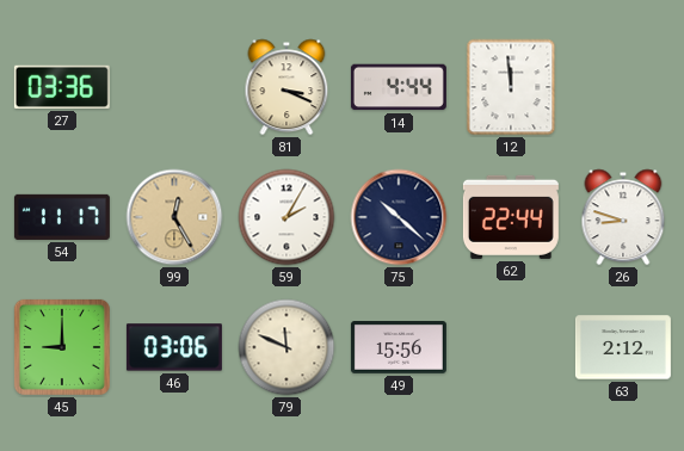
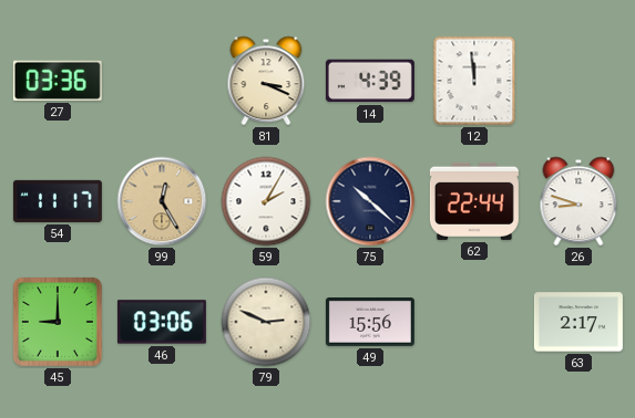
14: 4:44 -> 4:39 (370, 81)
79: 11:49 -> 2:49 (266, 322)
63: 2:12 -> 2:17 (578, 322)
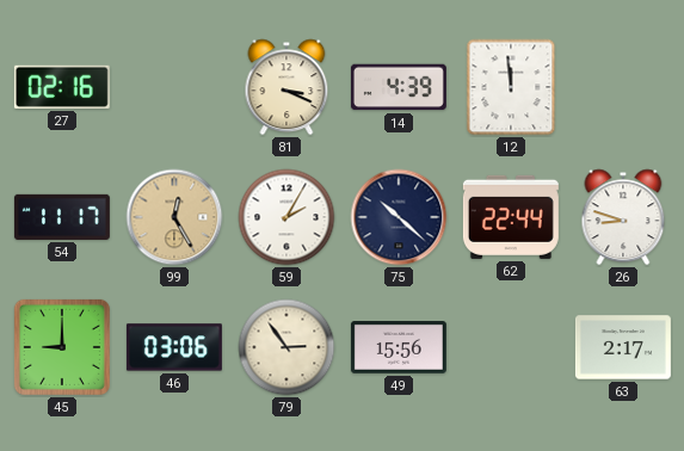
27: 03:36 -> 02:16 (62, 87)
79: 2:49 -> 2:54 (286, 347)
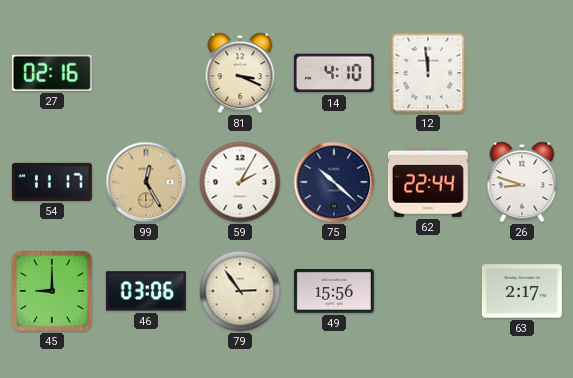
14: 4:39 -> 4:10 (334, 73)
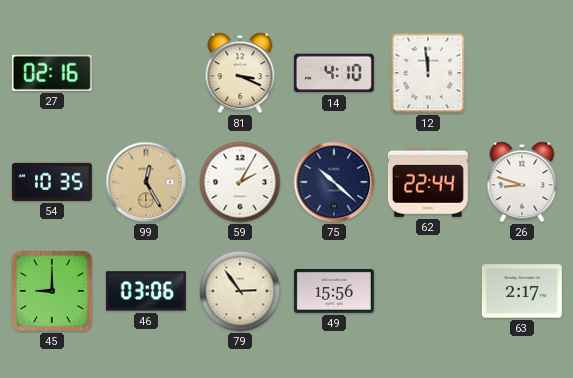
54: 11:17 -> 10:35 (52, 182)
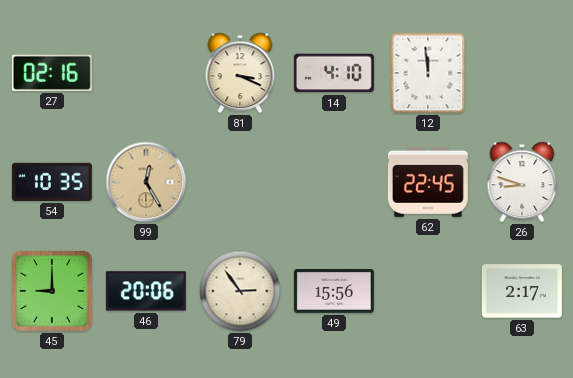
59: 2:05 -> none (240, 182)
75: 10:22 -> none (334, 182)
62: 22:44 -> 22:45 (428, 182)
46: 03:06 -> 20:06 (146, 291)
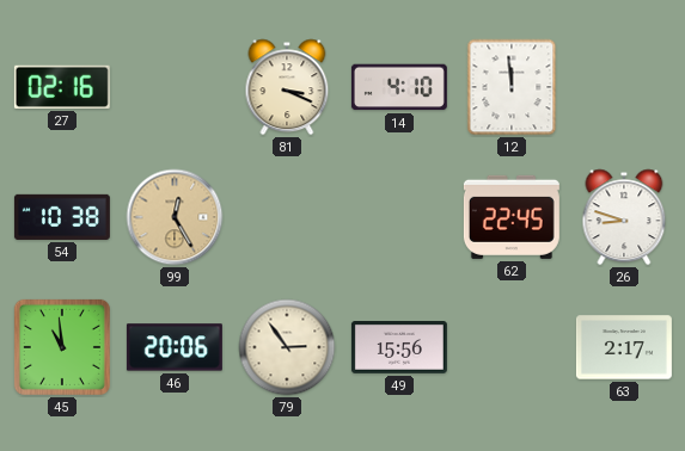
54: 10:35 -> 10:38 (62, 217)
45: 9:00 -> 10:59 (62, 347)
